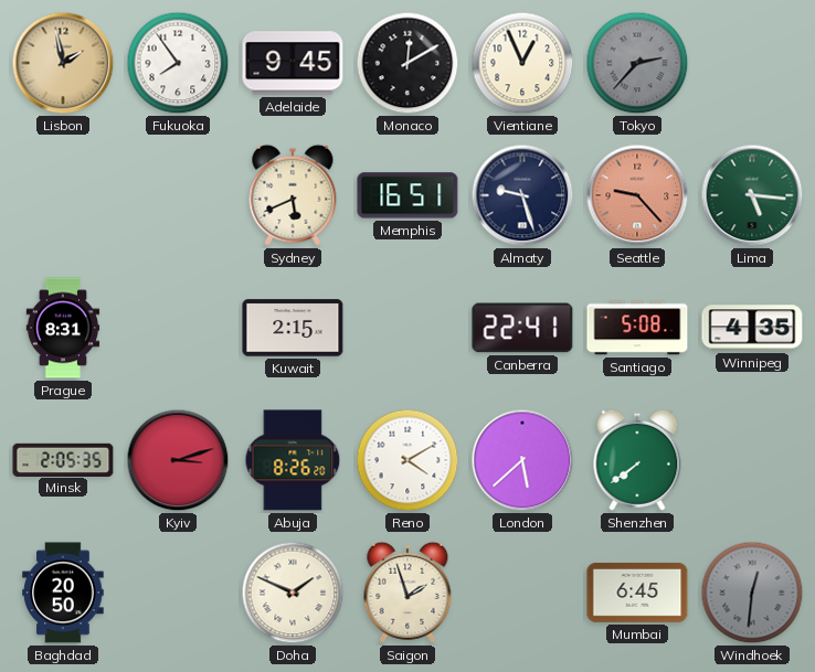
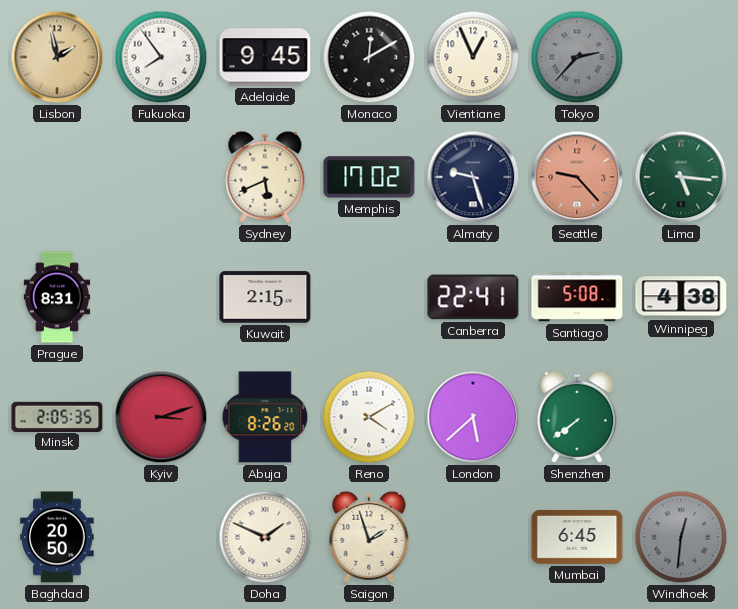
Memphis: 16:51 -> 17:02 (369, 177)
Winnipeg: 4:35 -> 4:38 (681, 297)
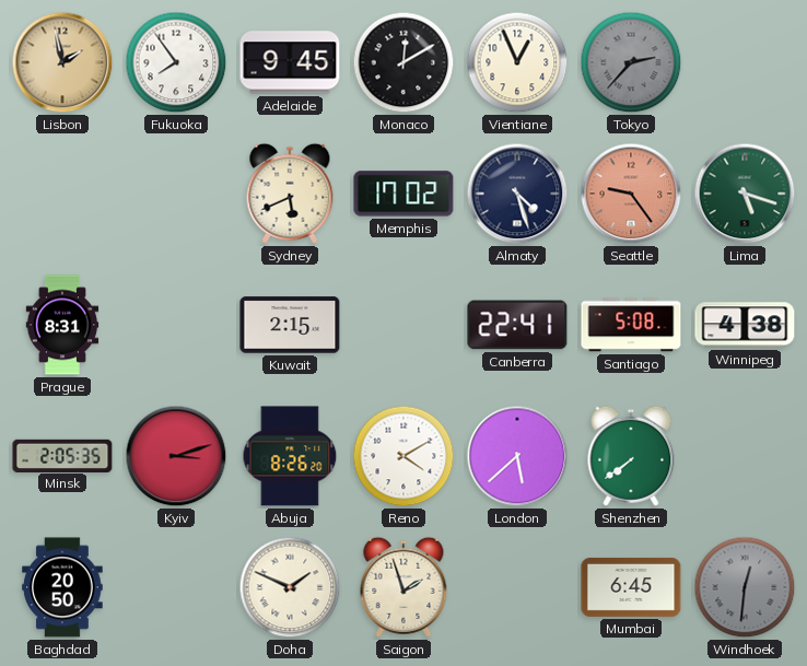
Almaty: 9:27 -> 4:27 (517, 194)
Seattle: 9:23 -> 9:24 (631, 194)
Lima: 5:16 -> 5:18 (745, 194)
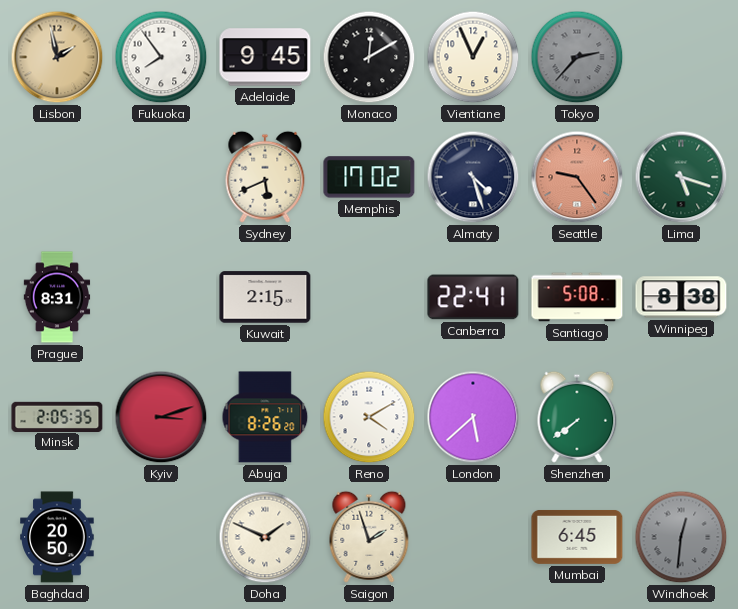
Winnipeg: 4:38 -> 8:38 (681, 297)
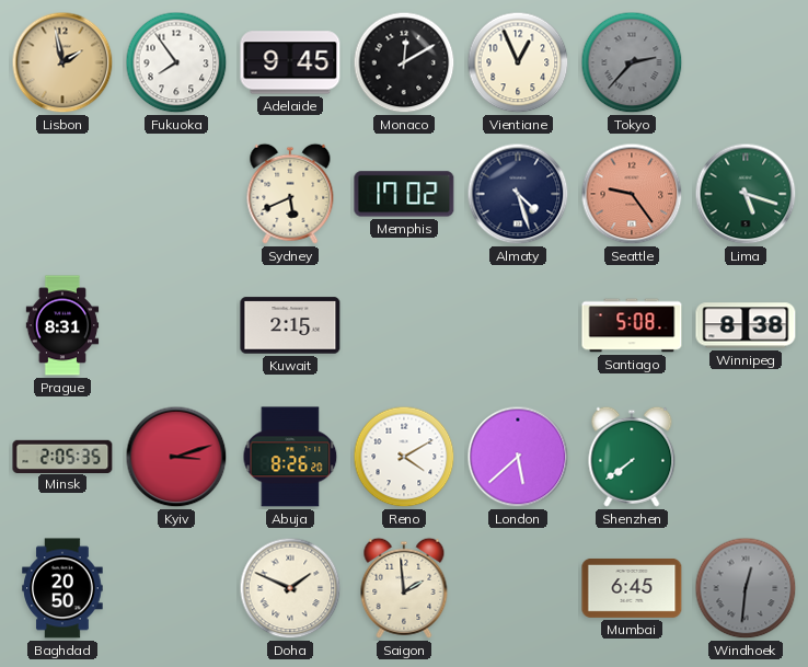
Canberra: 22:41 -> none (473, 297)
Saigon: 1:57 -> 1:59 (404, 588)
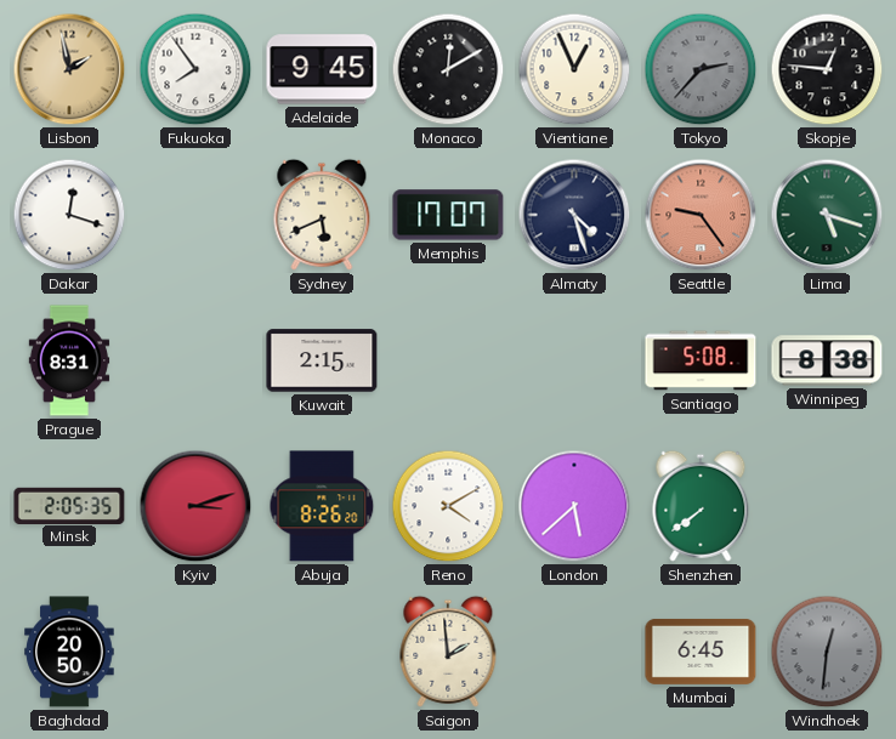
Skopje: none -> 12:46 (827, 69)
Dakar: none -> 12:18 (69, 215)
Memphis: 17:02 -> 17:07 (448, 215)
Doha: 1:49 -> none (290, 588)
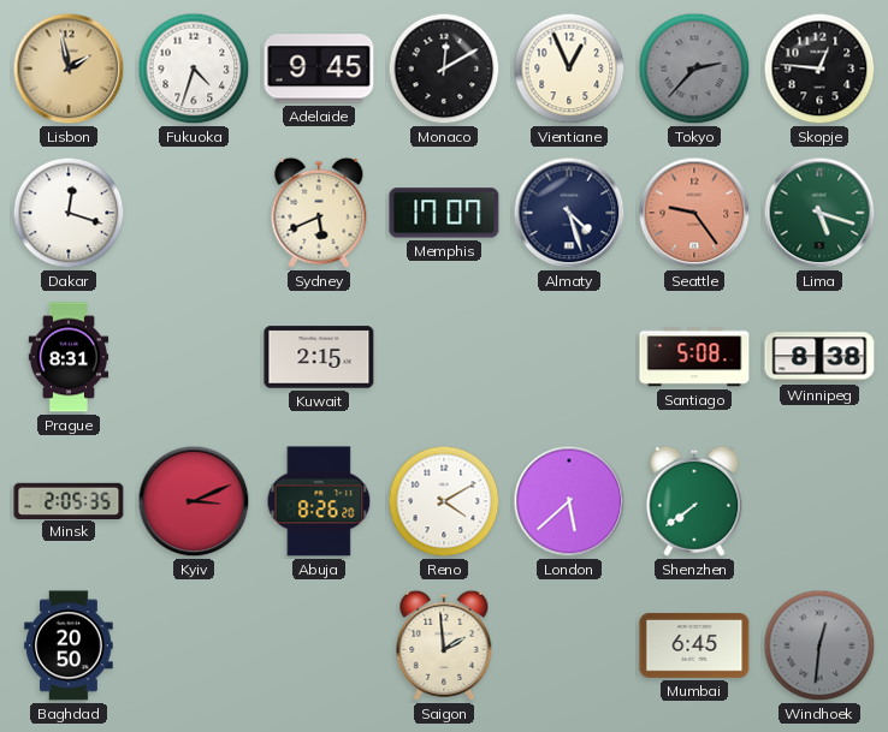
Fukuoka: 7:54 -> 4:33 (194, 69)
Kyiv: 3:12 -> 3:11 (194, 501)
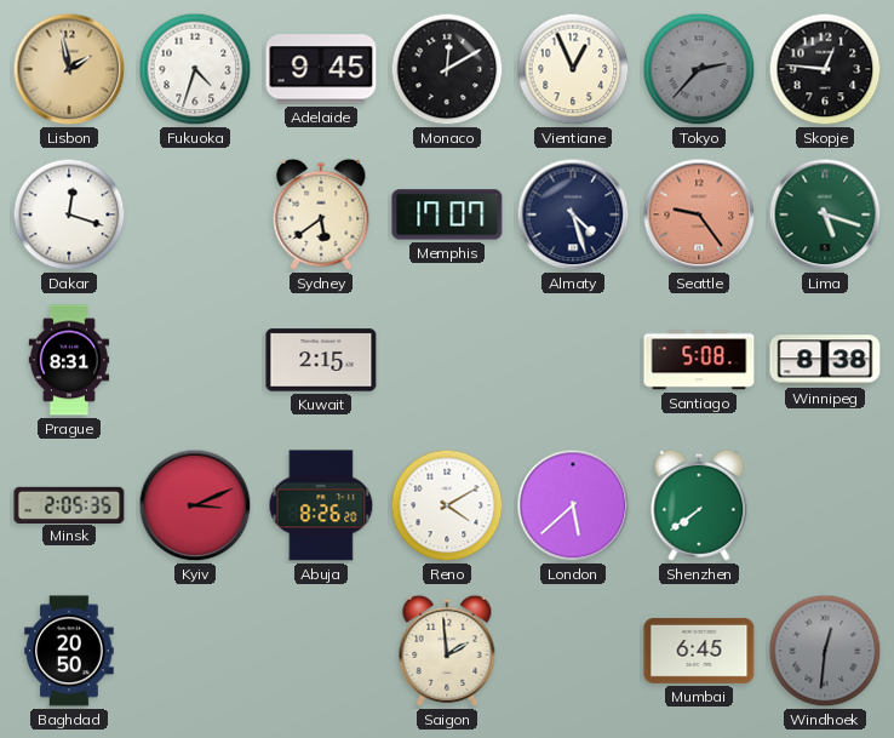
Sydney: 5:41 -> 5:39 (321, 214)
